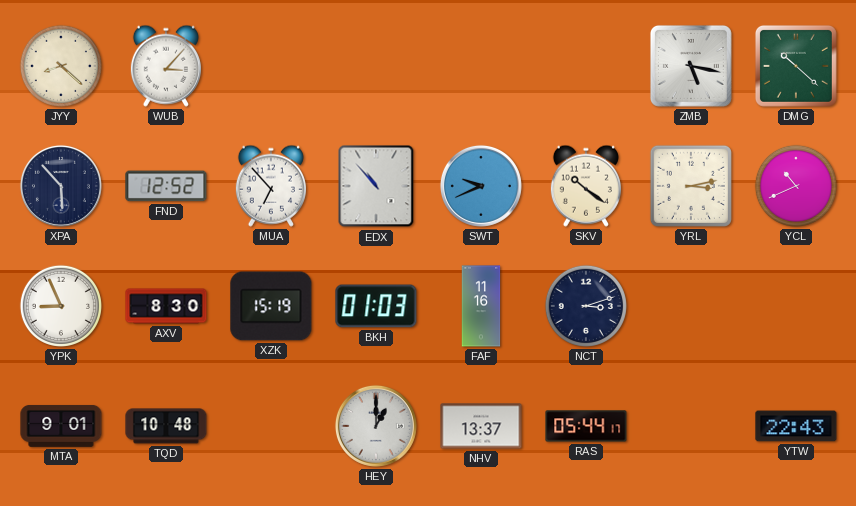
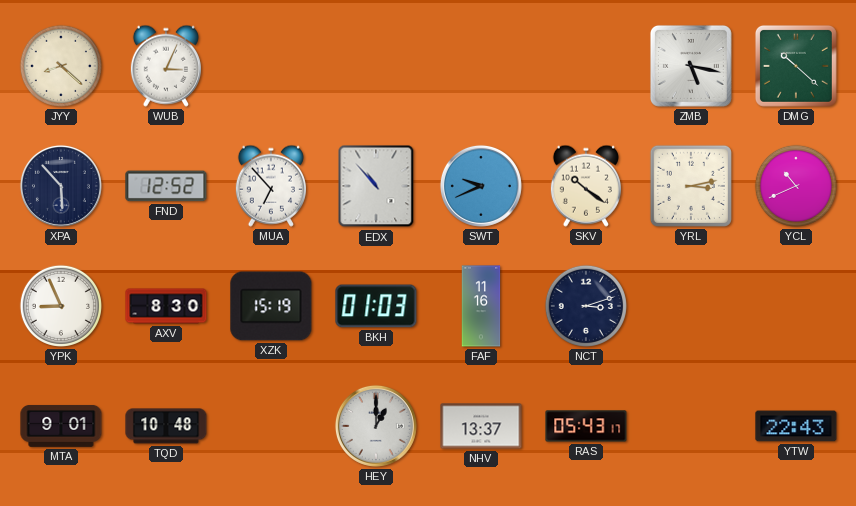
WUB: 3:07 -> 3:04 (166, 66)
RAS: 05:44 -> 05:43 (586, 426)
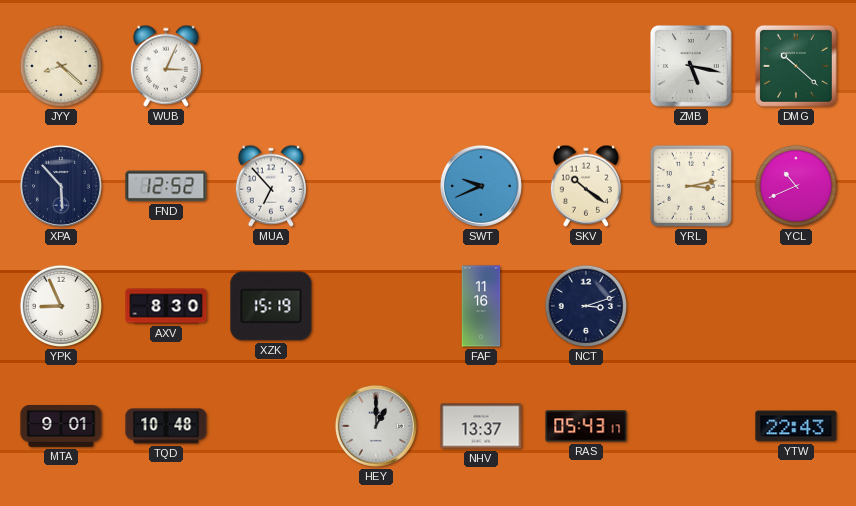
EDX: 10:53 -> none (376, 186)
BKH: 01:03 -> none (376, 306)
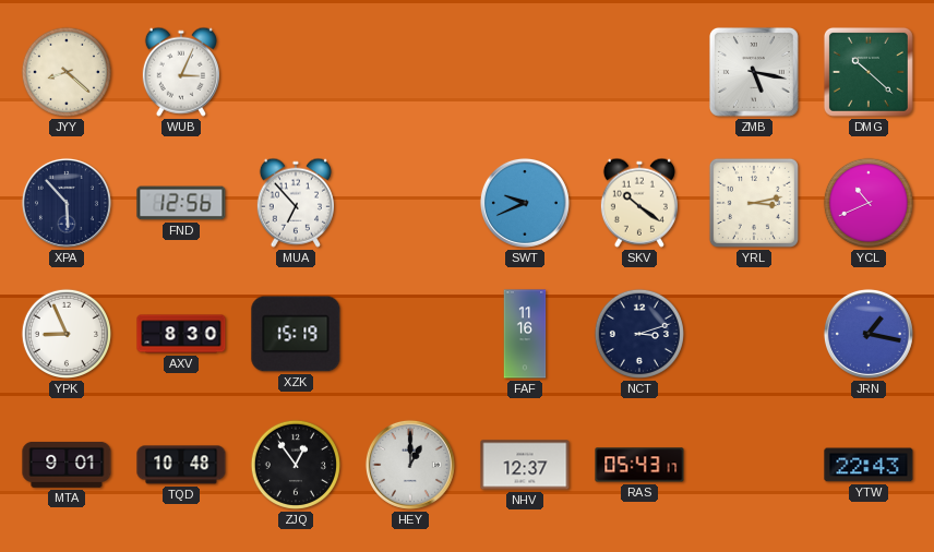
FND: 12:52 -> 12:56 (181, 203)
JRN: none -> 1:17 (869, 334)
ZJQ: none -> 12:54 (296, 465)
NHV: 13:37 -> 12:37 (525, 465)
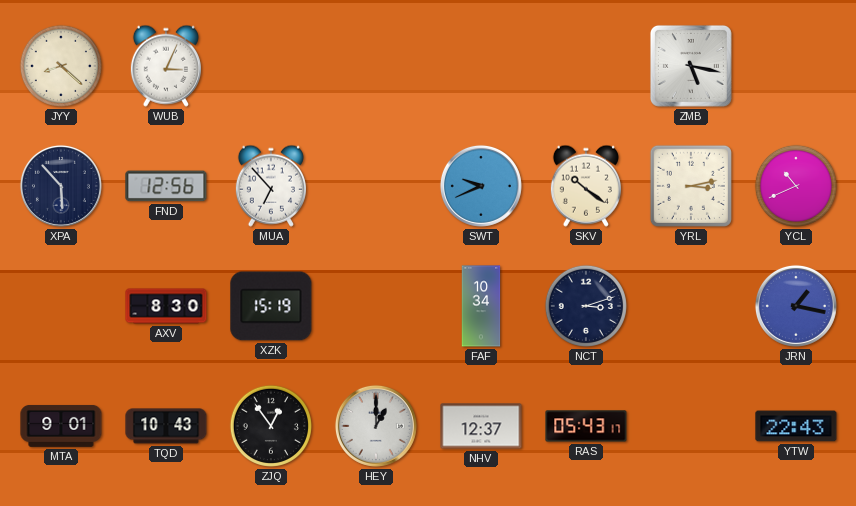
DMG: 10:22 -> none (869, 72)
YPK: 8:56 -> none (67, 334)
FAF: 11:16 -> 10:34 (481, 306)
TQD: 10:48 -> 10:43 (166, 426)
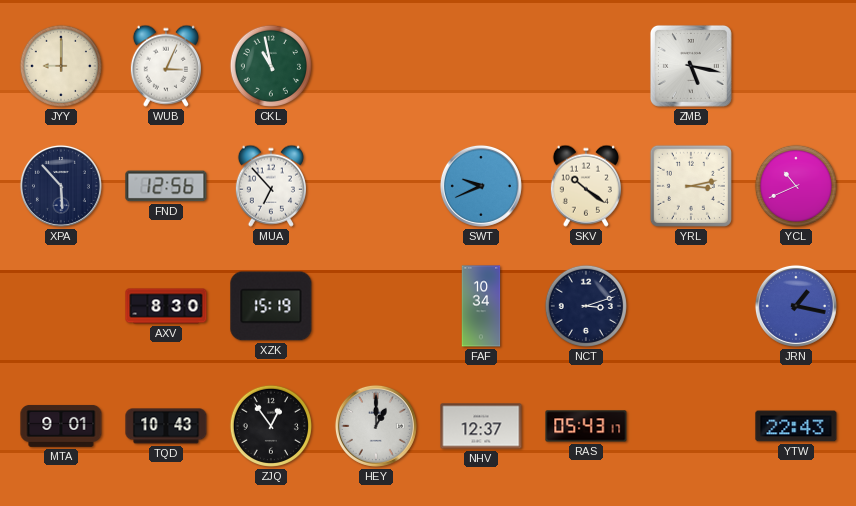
JYY: 8:22 -> 9:00 (61, 66)
CKL: none -> 10:58 (271, 66)
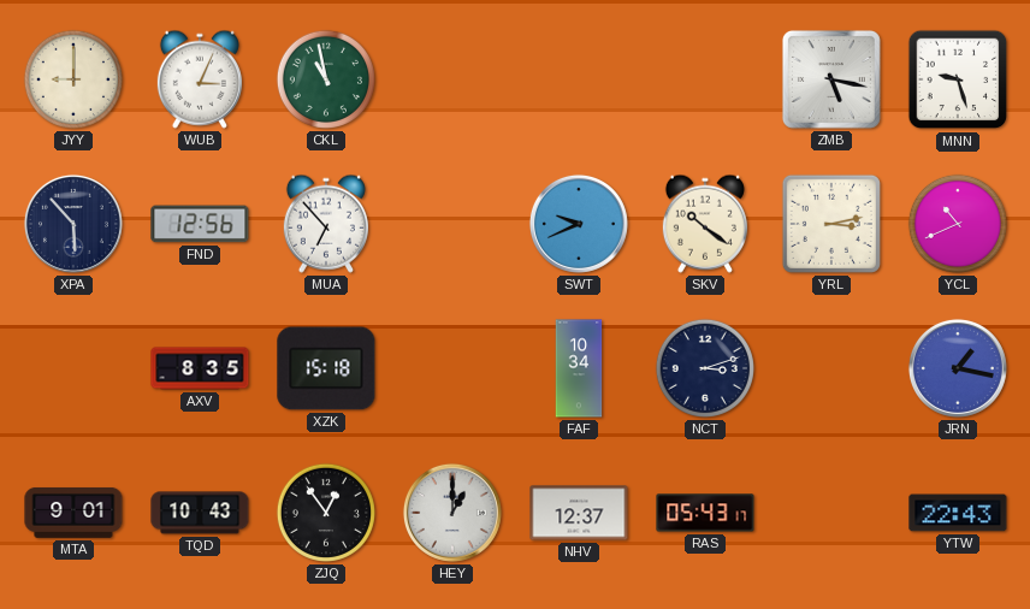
MNN: none -> 9:27 (958, 79)
AXV: 8:30 -> 8:35 (200, 368)
XZK: 15:19 -> 15:18 (326, 368)
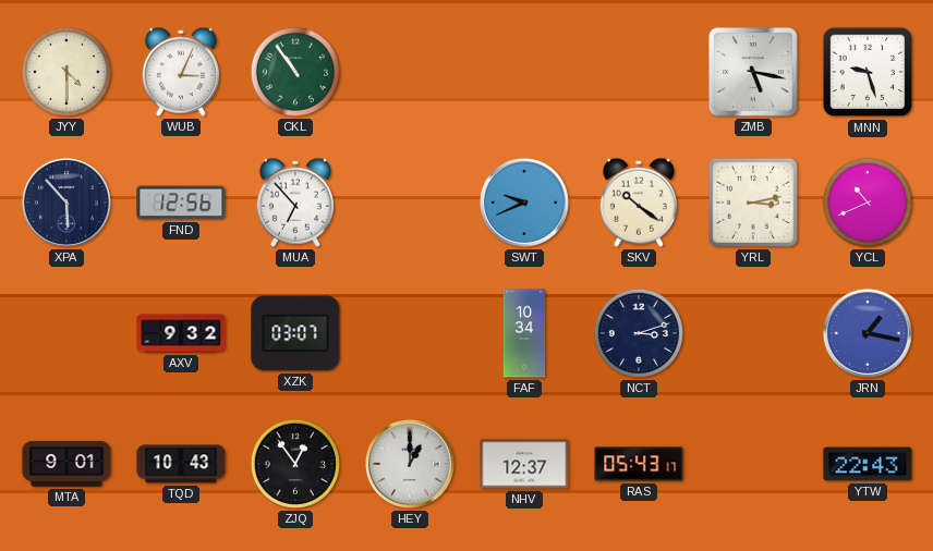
JYY: 9:00 -> 4:30 (66, 72)
CKL: 10:58 -> 10:54 (295, 72)
AXV: 8:35 -> 9:32 (181, 333)
XZK: 15:18 -> 03:07 (295, 333)
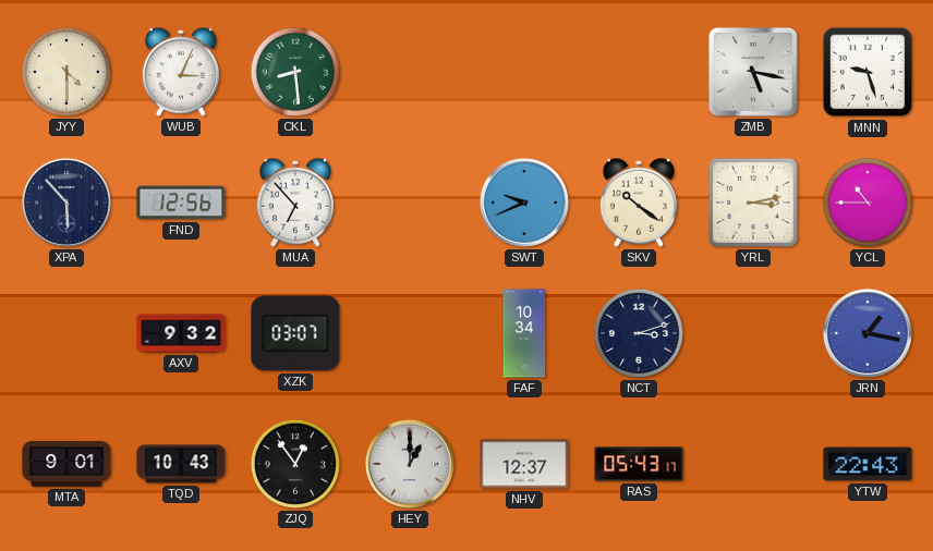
CKL: 10:54 -> 8:29 (295, 72)
YCL: 10:41 -> 10:45 (868, 203)
